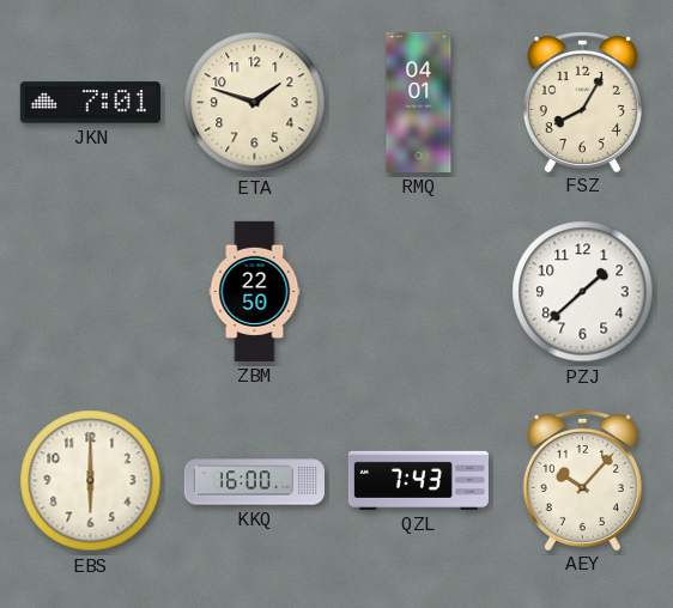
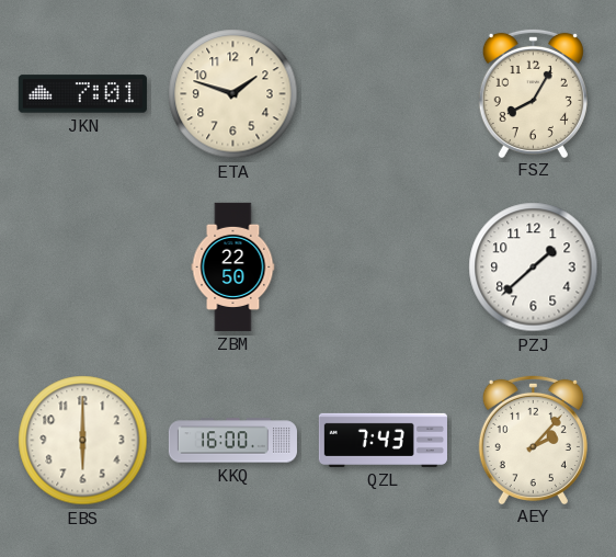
RMQ: 04:01 -> none (419, 102)
AEY: 10:07 -> 2:07 (533, 439)
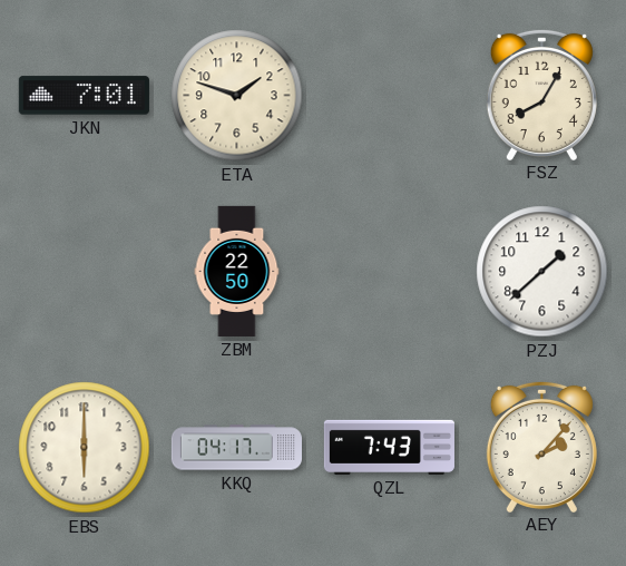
KKQ: 16:00 -> 04:17 (236, 448)
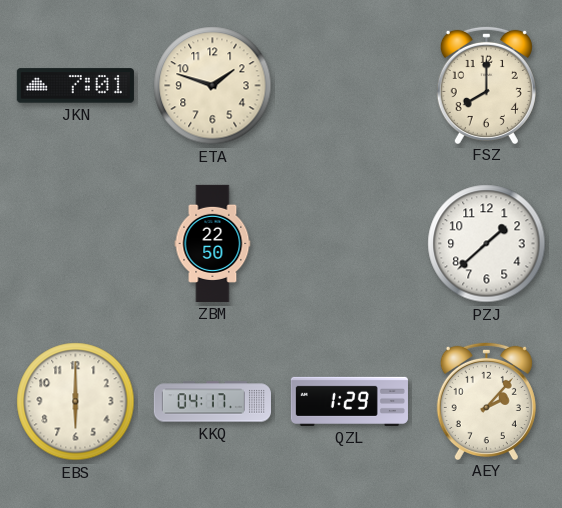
FSZ: 8:05 -> 8:00 (486, 84)
QZL: 7:43 -> 1:29 (349, 401)
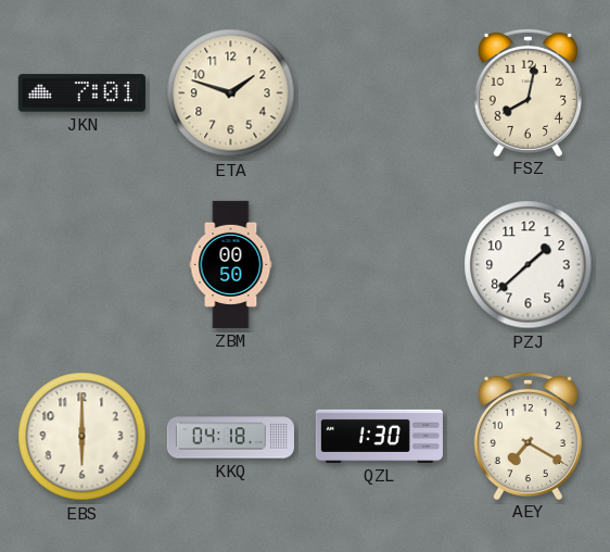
FSZ: 8:00 -> 8:02 (528, 91)
ZBM: 22:50 -> 00:50 (231, 264)
KKQ: 04:17 -> 04:18 (230, 437)
QZL: 1:29 -> 1:30 (379, 436)
AEY: 2:07 -> 7:20 (528, 435)
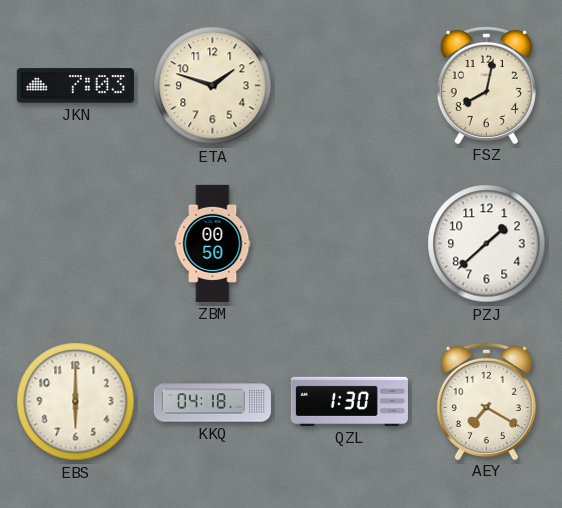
JKN: 7:01 -> 7:03 (75, 86)
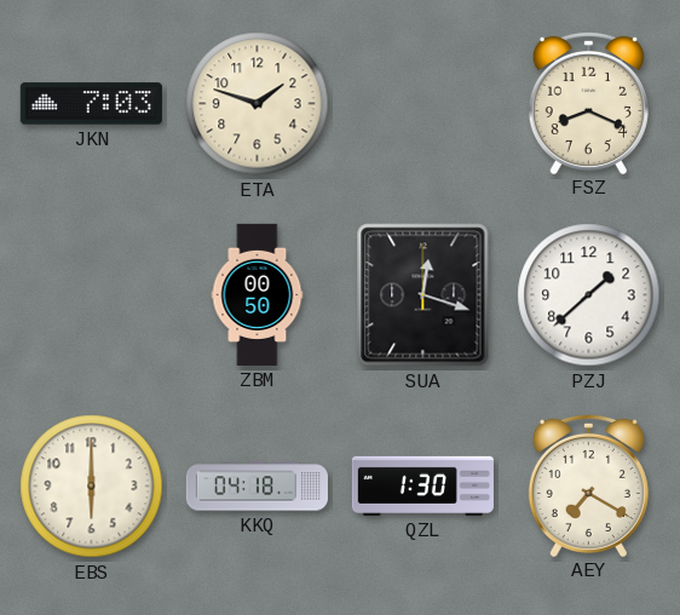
FSZ: 8:02 -> 8:19 (588, 102)
SUA: none -> 12:18 (423, 295)
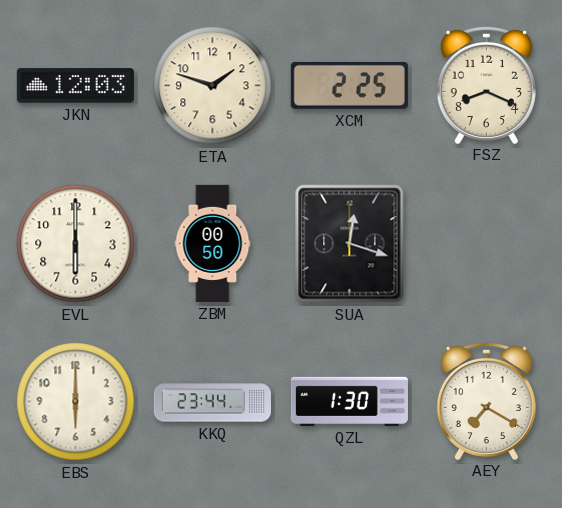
JKN: 7:03 -> 12:03 (75, 86)
XCM: none -> 2:25 (349, 85)
EVL: none -> 6:00 (76, 244)
PZJ: 1:38 -> none (589, 295)
KKQ: 04:18 -> 23:44 (212, 402)
